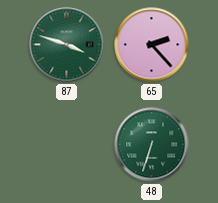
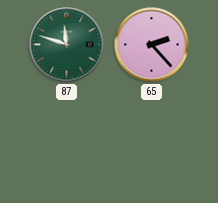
87: 3:48 -> 11:48 (67, 45)
48: 6:33 -> none (152, 145)
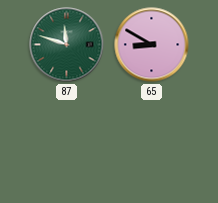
65: 2:23 -> 8:50 (152, 45)
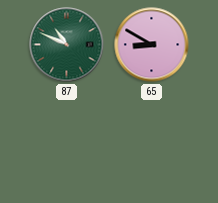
87: 11:48 -> 10:49 (67, 45)
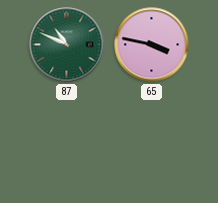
65: 8:50 -> 3:47 (152, 45)
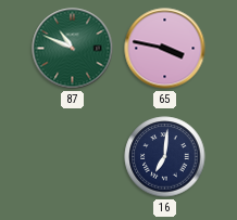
16: none -> 7:01 (165, 157)
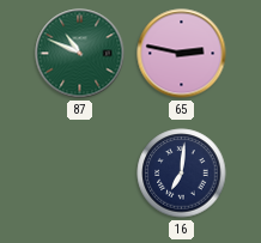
65: 3:47 -> 2:47 (182, 54)
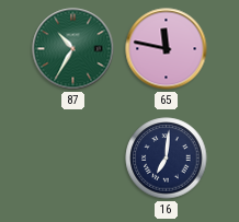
87: 10:49 -> 10:35 (73, 49)
65: 2:47 -> 11:47 (167, 49)
